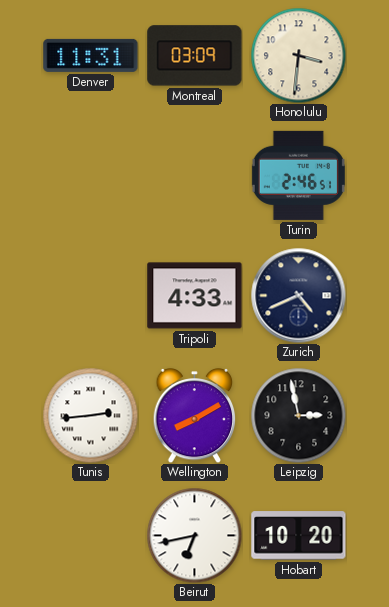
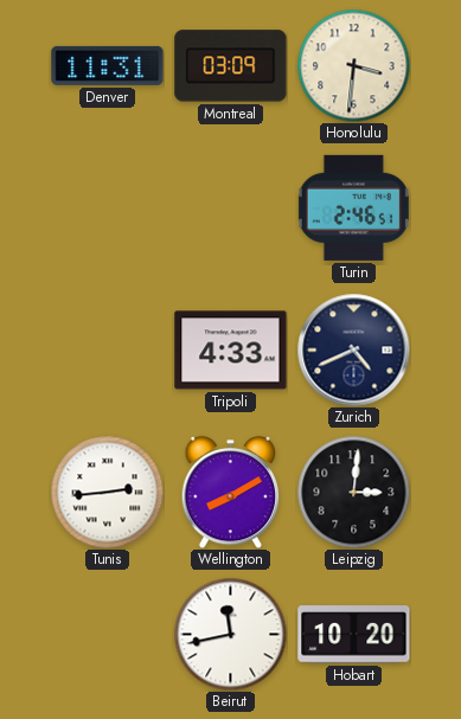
Leipzig: 2:58 -> 3:01 (353, 492)
Beirut: 6:43 -> 11:43 (230, 634)
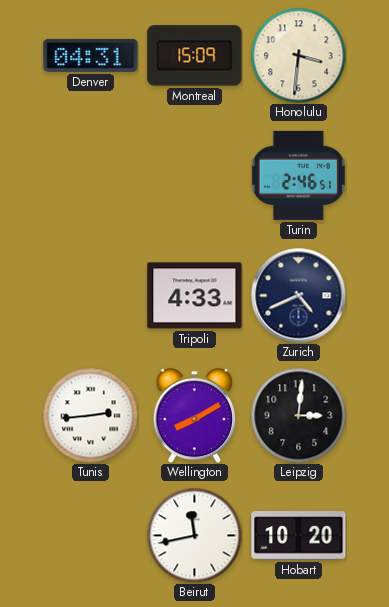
Denver: 11:31 -> 04:31 (91, 55)
Montreal: 03:09 -> 15:09 (195, 56)
